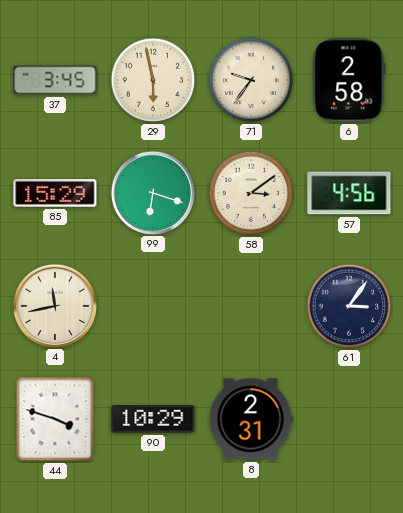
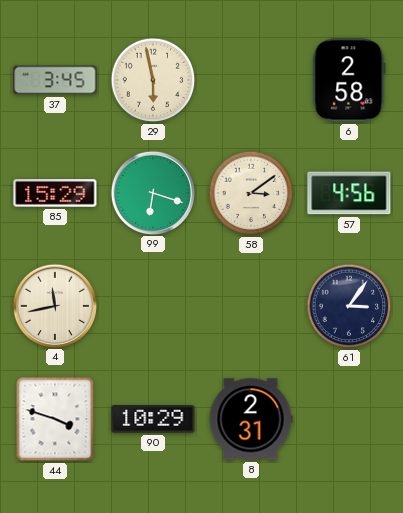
71: 9:36 -> none (251, 80)
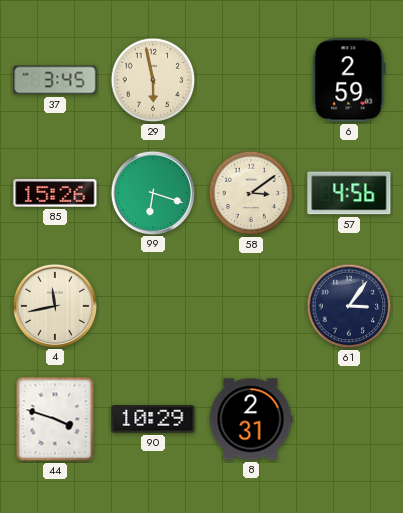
6: 2:58 -> 2:59 (349, 80)
85: 15:29 -> 15:26 (55, 193)
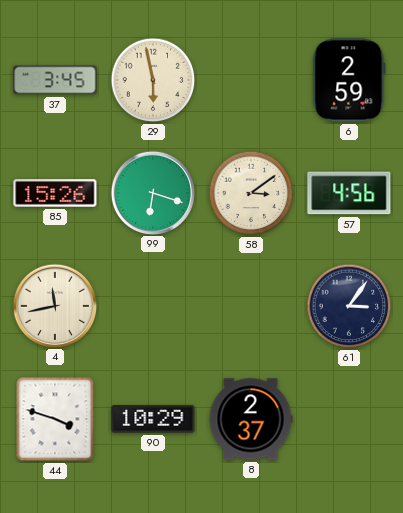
8: 2:31 -> 2:37 (251, 419)
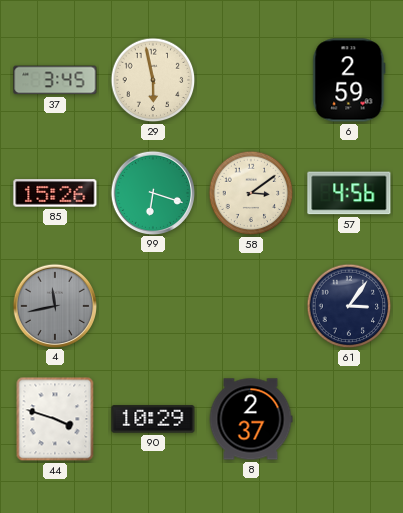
4 dial: cream -> grey (54, 305)
